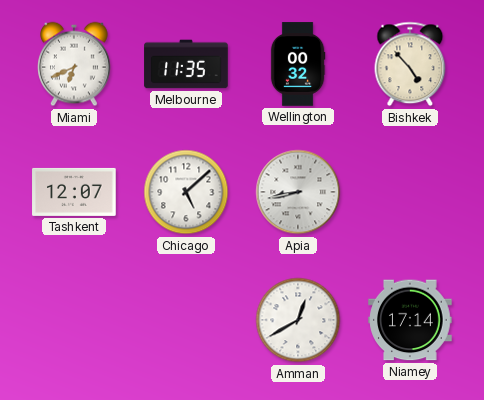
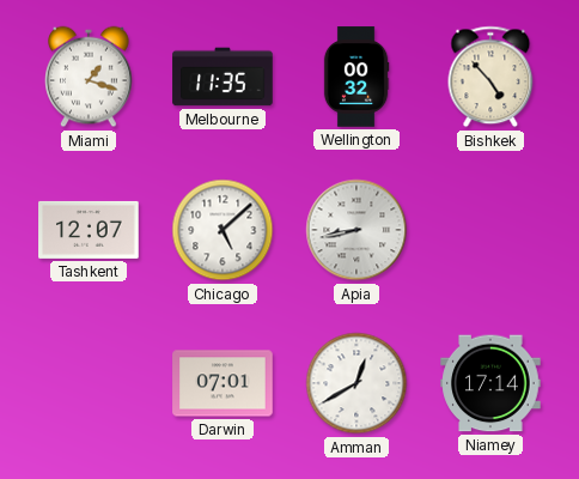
Miami: 6:41 -> 1:18 (89, 77)
Darwin: none -> 07:01 (223, 383)
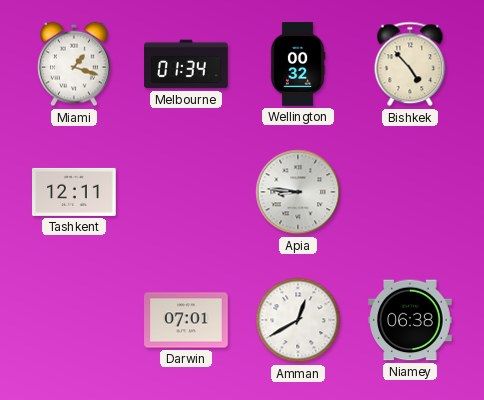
Melbourne: 11:35 -> 01:34 (186, 64)
Tashkent: 12:07 -> 12:11 (74, 192)
Chicago: 5:08 -> none (223, 230)
Apia: 8:43 -> 8:46 (298, 192)
Niamey: 17:14 -> 06:38 (410, 320)
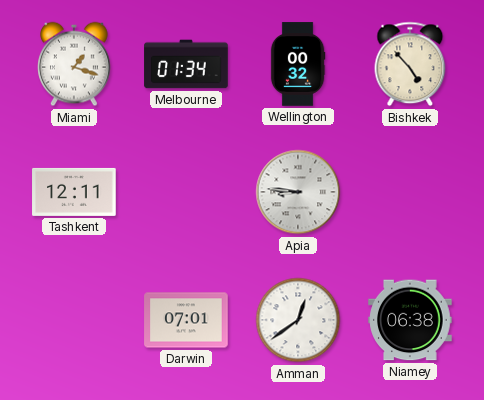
Amman: 12:40 -> 12:39 (298, 320)
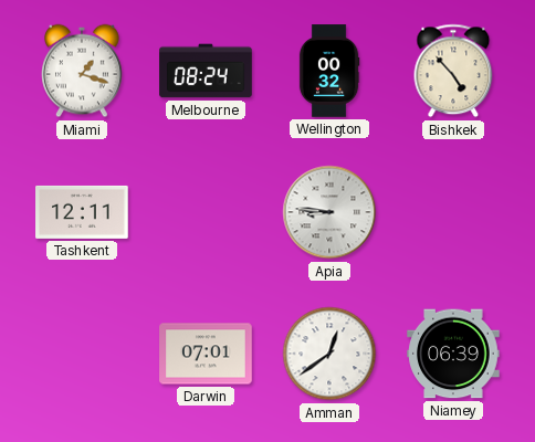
Melbourne: 01:34 -> 08:24 (206, 71)
Niamey: 06:38 -> 06:39 (453, 354)
